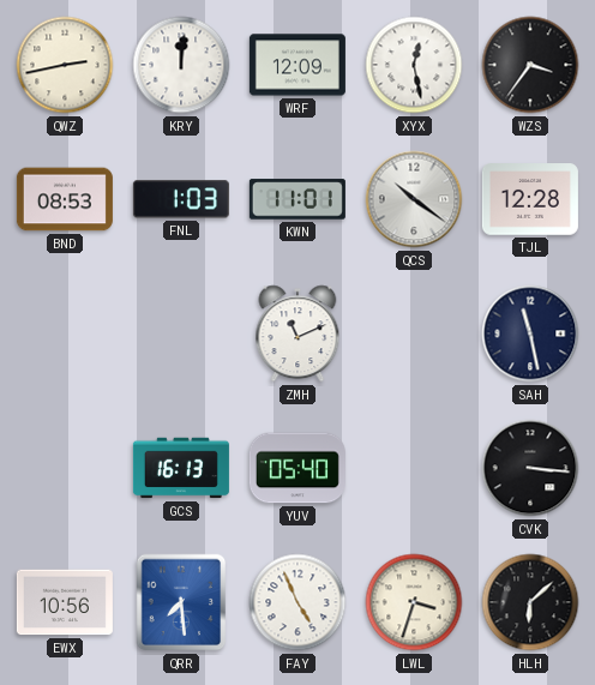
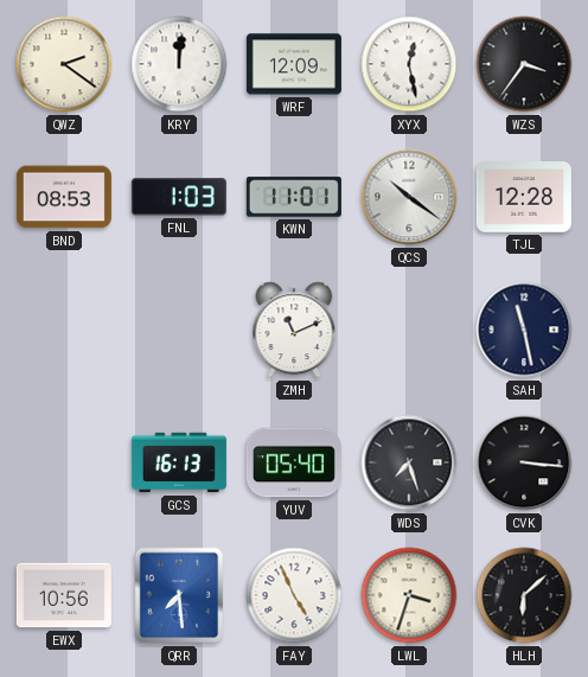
QWZ: 2:43 -> 2:21 (64, 64)
WDS: none -> 7:27 (409, 462)
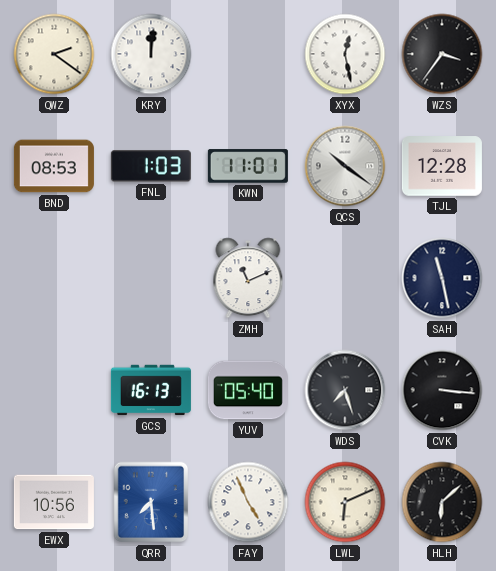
WRF: 12:09 -> none (294, 64)
LWL: 3:33 -> 6:11 (345, 502)
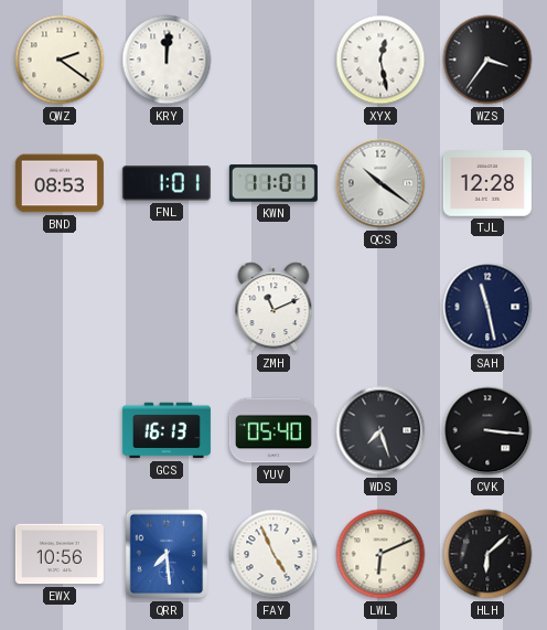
FNL: 1:03 -> 1:01 (167, 183)
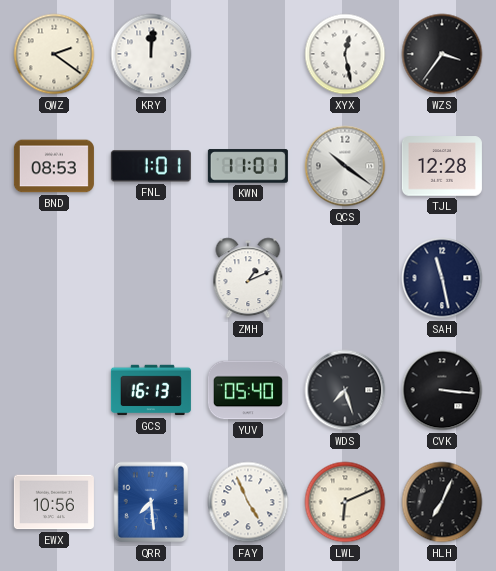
ZMH: 11:11 -> 1:11 (248, 278)
HLH: 6:08 -> 7:04 (442, 502)
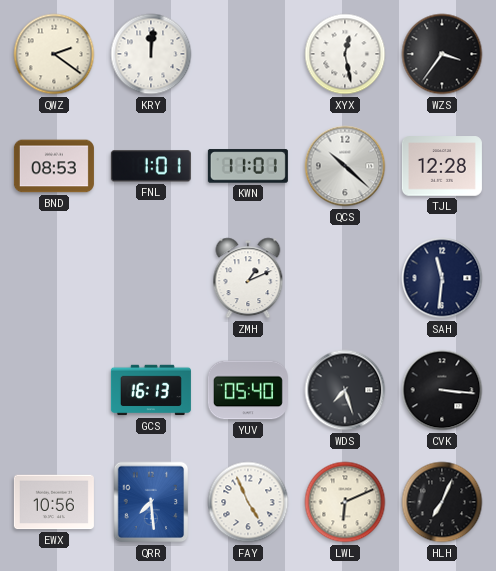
QCS: 10:21 -> 10:22 (345, 166)
SAH: 11:28 -> 11:31 (442, 278)
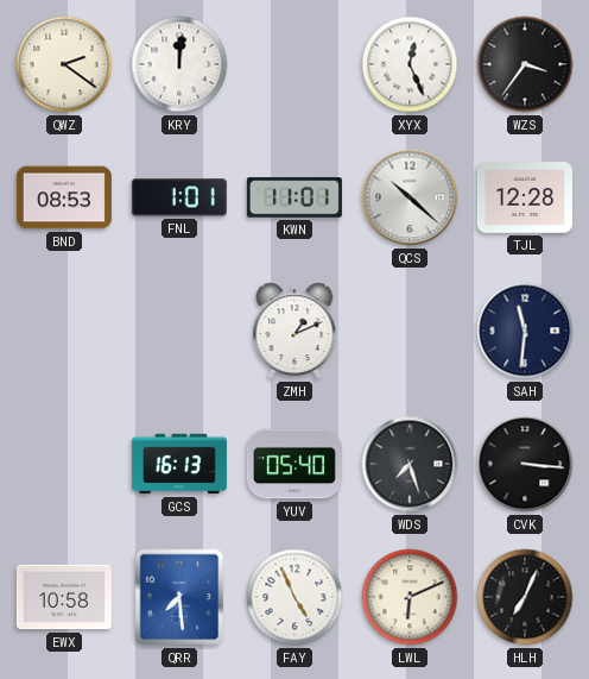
XYX: 12:28 -> 12:26 (410, 64)
EWX: 10:56 -> 10:58 (64, 597)
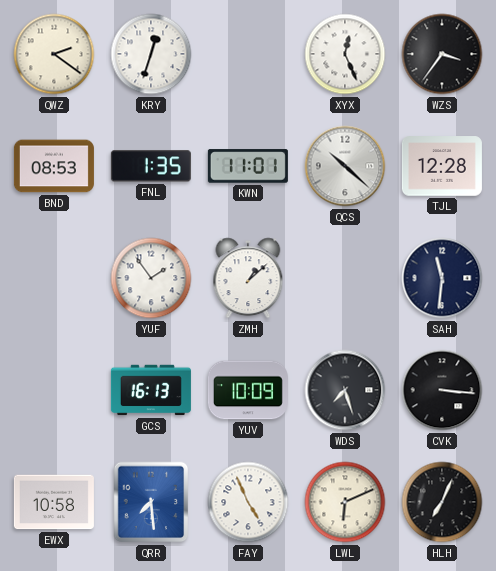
KRY: 12:01 -> 12:33 (151, 54)
FNL: 1:01 -> 1:35 (151, 166)
YUF: none -> 1:54 (151, 278)
ZMH: 1:11 -> 1:08 (248, 278)
YUV: 05:40 -> 10:09 (248, 390)
